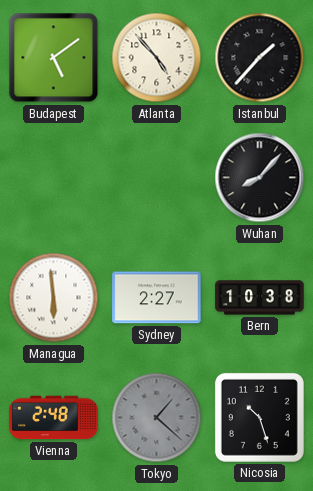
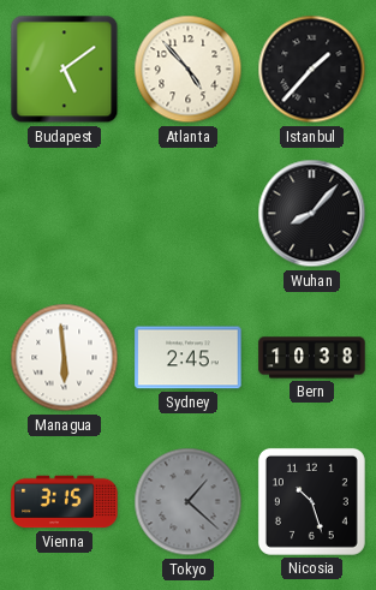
Sydney: 2:27 -> 2:45 (189, 358)
Vienna: 2:48 -> 3:15 (65, 502)
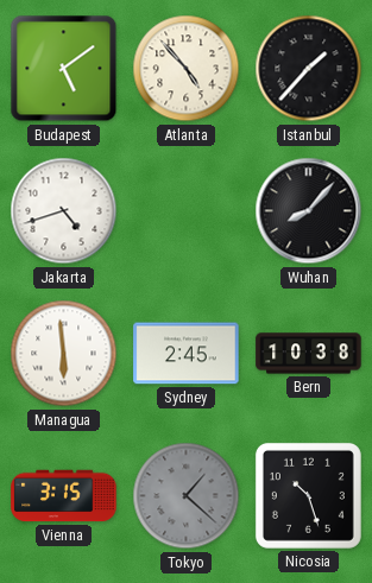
Jakarta: none -> 4:42 (64, 211)
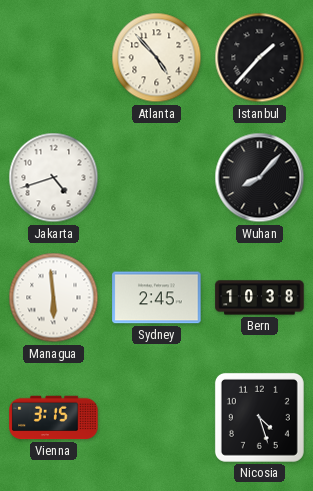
Budapest: 5:09 -> none (64, 69)
Tokyo: 1:22 -> none (187, 496)
Nicosia: 10:27 -> 4:27 (259, 417)
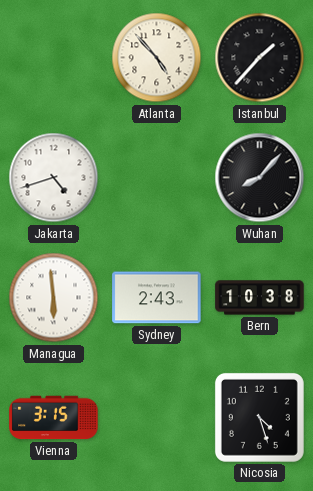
Sydney: 2:45 -> 2:43 (157, 298)
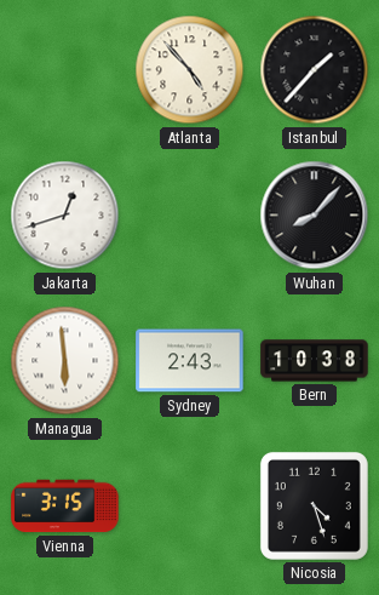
Jakarta: 4:42 -> 12:42 (65, 216)
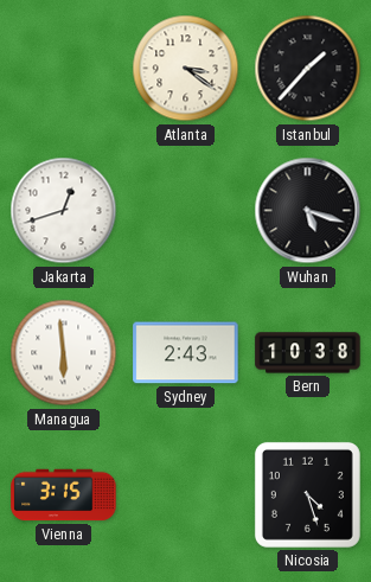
Atlanta: 4:53 -> 3:21 (186, 69)
Wuhan: 8:07 -> 5:18 (308, 211)
